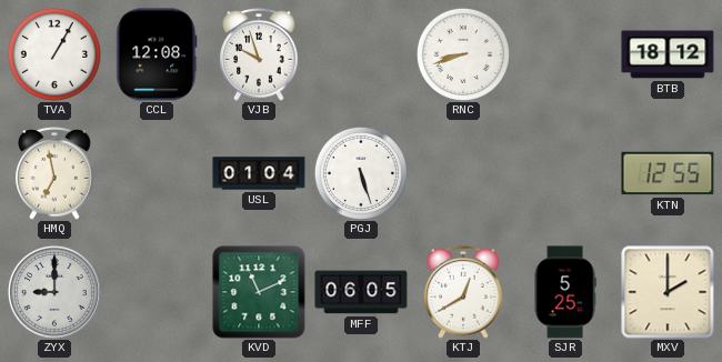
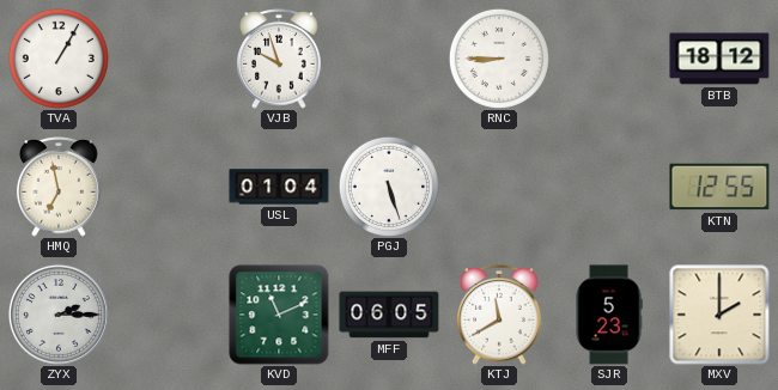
CCL: 12:08 -> none (157, 54)
RNC: 8:42 -> 8:45 (499, 59)
ZYX: 9:00 -> 2:15 (59, 315)
KTJ: 12:40 -> 11:40 (499, 316)
SJR: 5:25 -> 5:23 (609, 315)
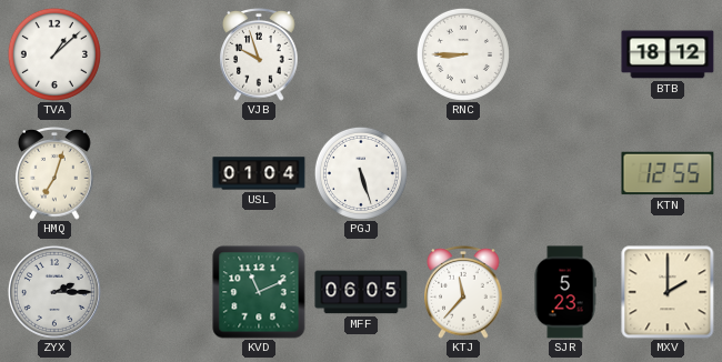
TVA: 1:05 -> 1:08 (54, 54)
HMQ: 6:58 -> 7:03 (54, 174)
KTJ: 11:40 -> 11:37 (463, 293)
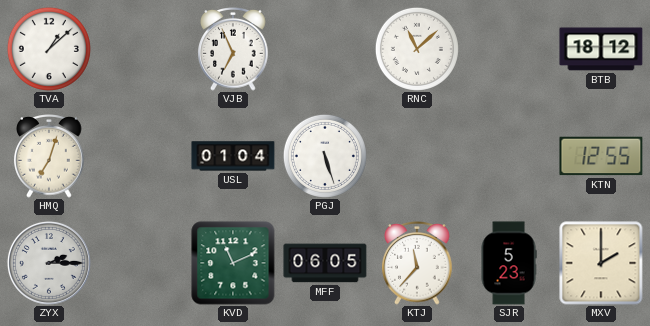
VJB: 9:57 -> 6:56 (233, 50)
RNC: 8:45 -> 11:08 (417, 49)
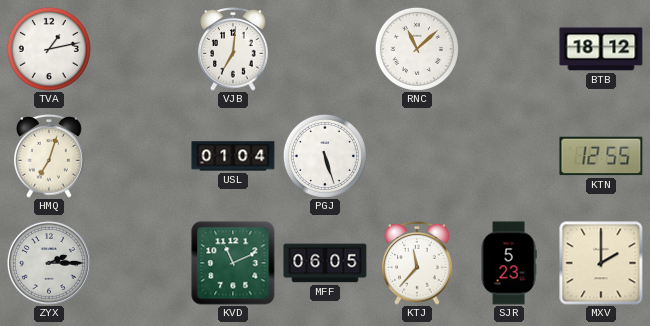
TVA: 1:08 -> 1:13 (49, 49)
VJB: 6:56 -> 7:01 (233, 50)
